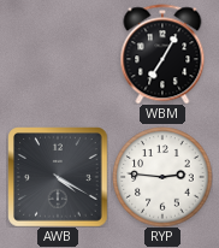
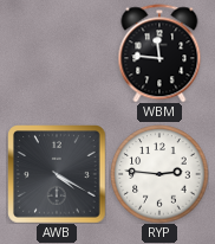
WBM: 7:05 -> 11:46 (159, 53)
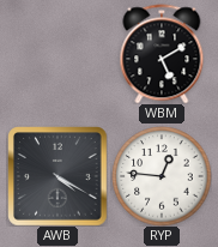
WBM: 11:46 -> 5:10 (162, 54)
RYP: 2:46 -> 12:46 (162, 176)
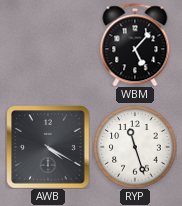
WBM: 5:10 -> 5:07 (135, 45)
RYP: 12:46 -> 11:27 (135, 147)
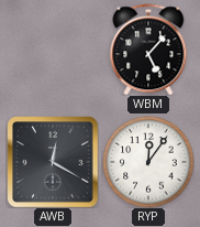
AWB: 4:20 -> 12:20 (53, 162)
RYP: 11:27 -> 12:06 (148, 162)
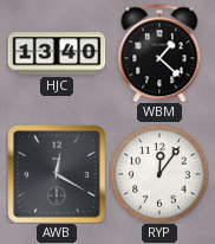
HJC: none -> 13:40 (57, 53)
WBM: 5:07 -> 1:22 (159, 53)
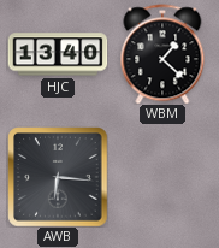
AWB: 12:20 -> 6:16 (58, 177)
RYP: 12:06 -> none (159, 174)
